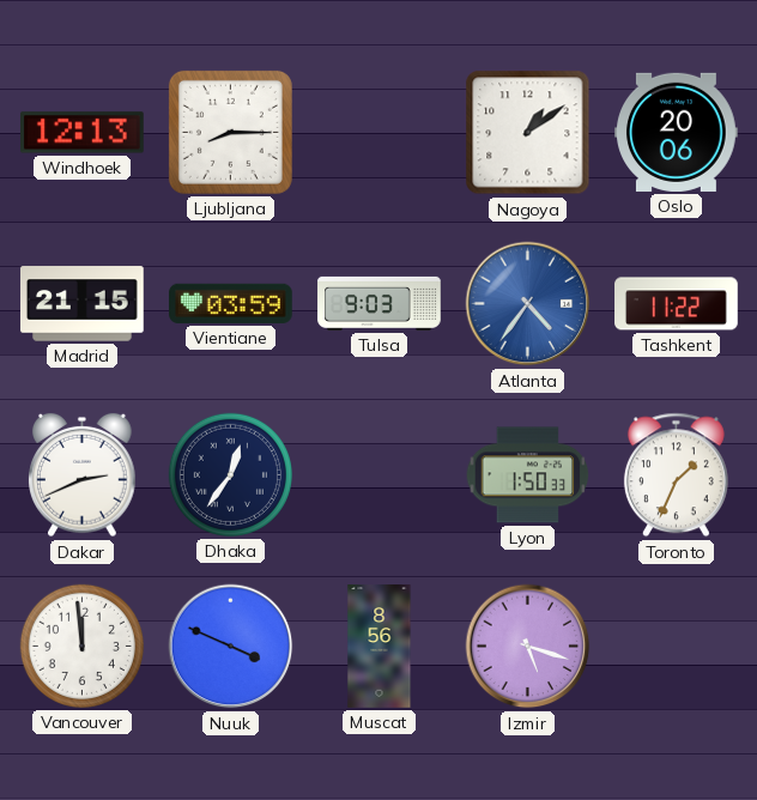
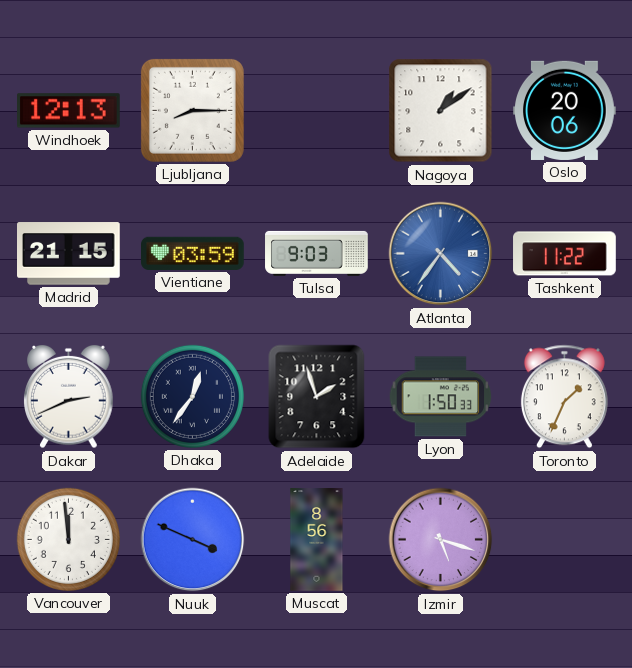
Adelaide: none -> 1:57 (317, 397)
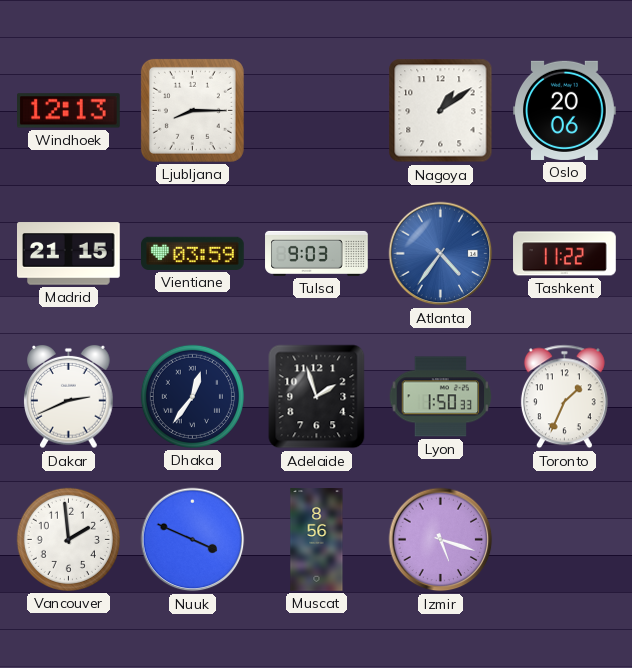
Vancouver: 11:59 -> 1:59 (68, 539)
